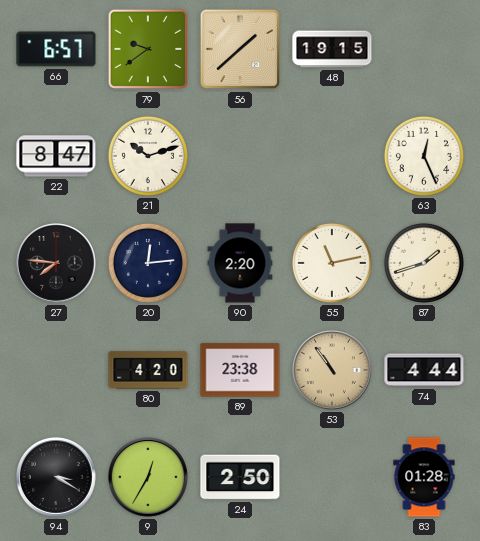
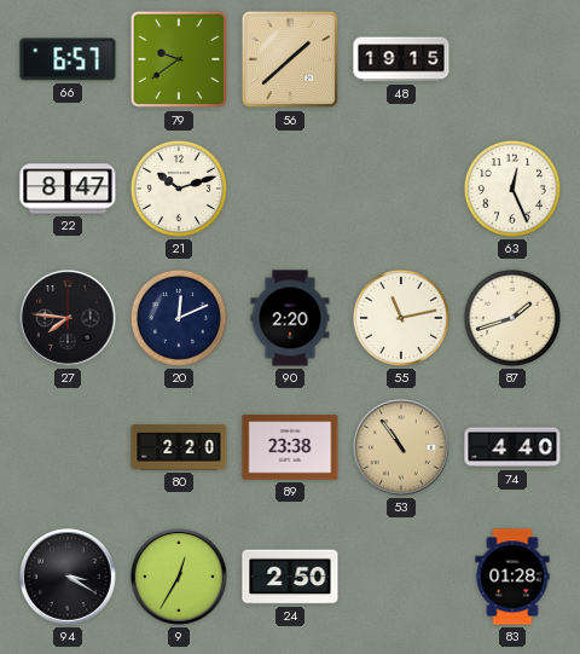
20: 12:14 -> 12:11 (179, 318)
80: 4:20 -> 2:20 (179, 447)
74: 4:44 -> 4:40 (512, 447)
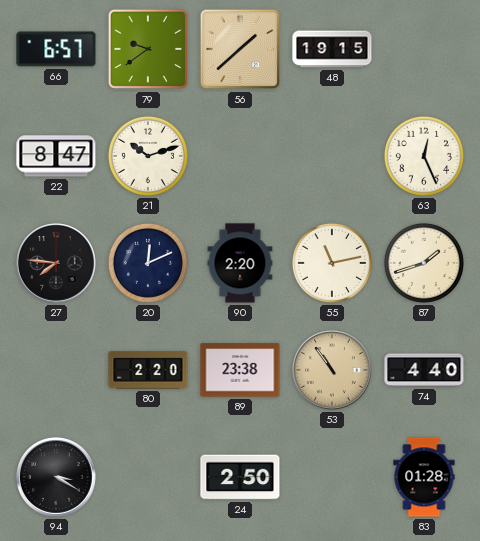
9: 12:35 -> none (180, 578)
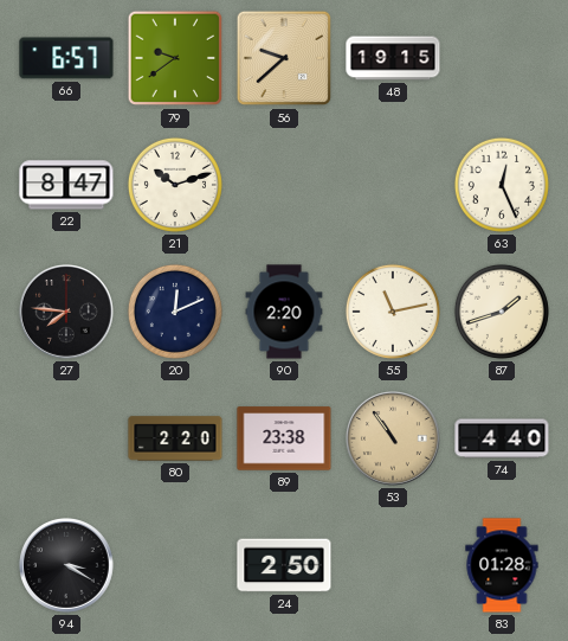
56: 1:38 -> 9:38 (284, 58)
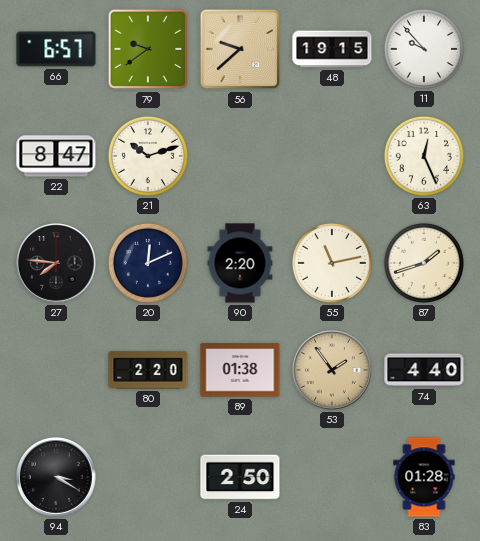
11: none -> 9:53 (424, 49)
89: 23:38 -> 01:38 (240, 370)
53: 10:54 -> 1:54 (333, 371)
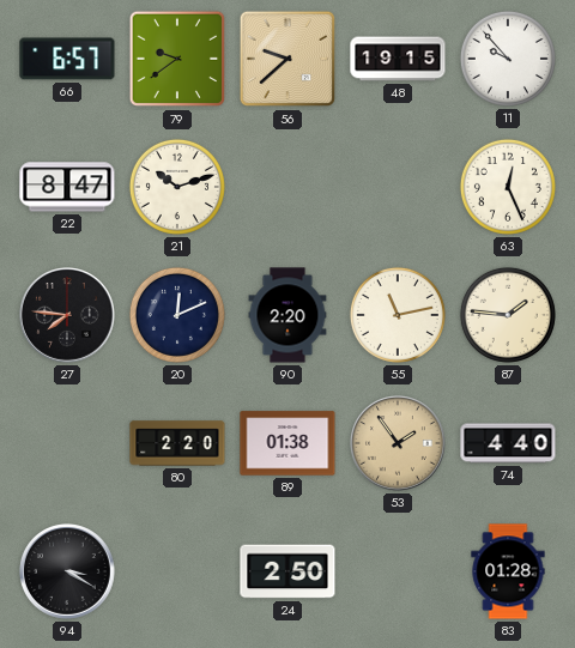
87: 1:42 -> 1:46 (508, 315)
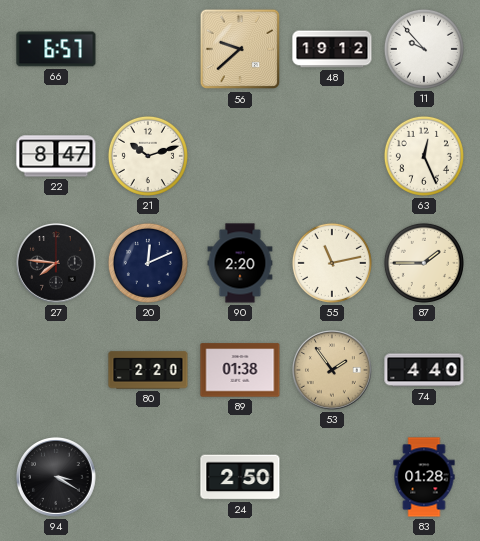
79: 9:39 -> none (177, 59)
48: 19:15 -> 19:12 (332, 49)
87: 1:46 -> 1:45 (424, 263)
